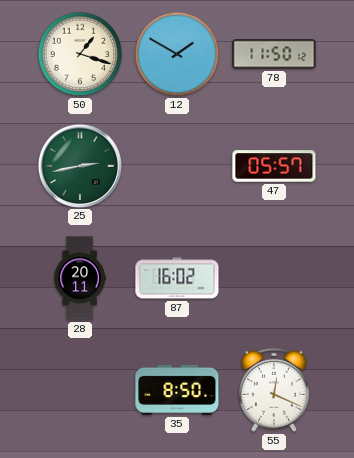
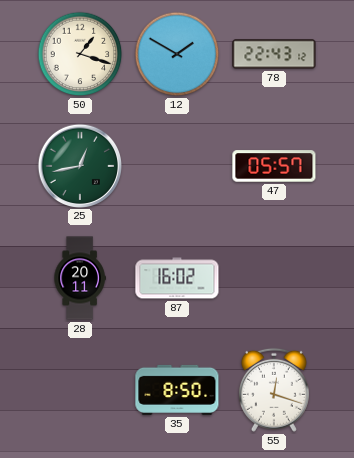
78: 11:50 -> 22:43 (274, 54)
25: 2:43 -> 12:43 (79, 165)
55: 12:19 -> 12:18 (274, 390)
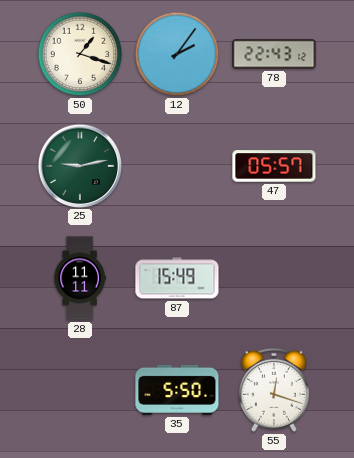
12: 1:50 -> 2:06 (177, 54)
25: 12:43 -> 9:13 (79, 165)
28: 20:11 -> 11:11 (80, 278)
87: 16:02 -> 15:49 (177, 278)
35: 8:50 -> 5:50 (177, 390)
